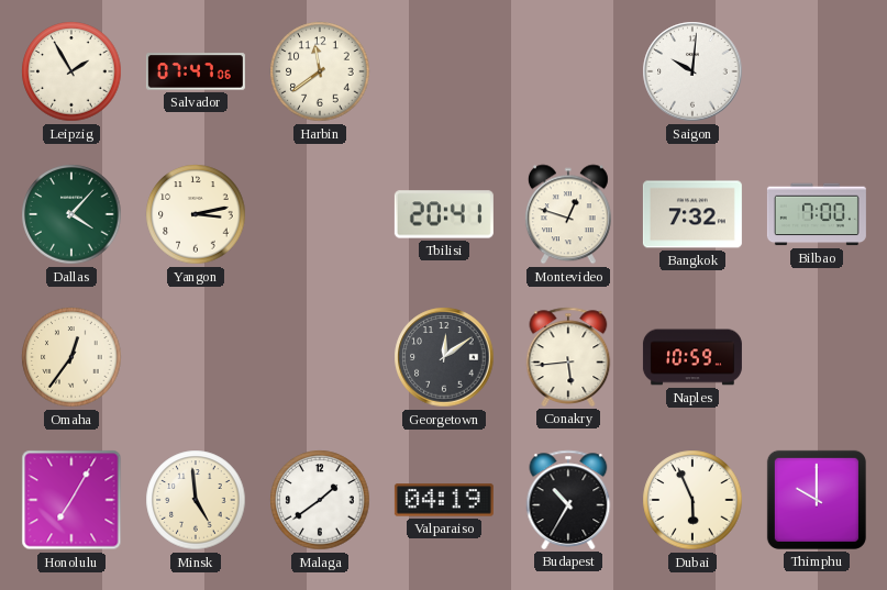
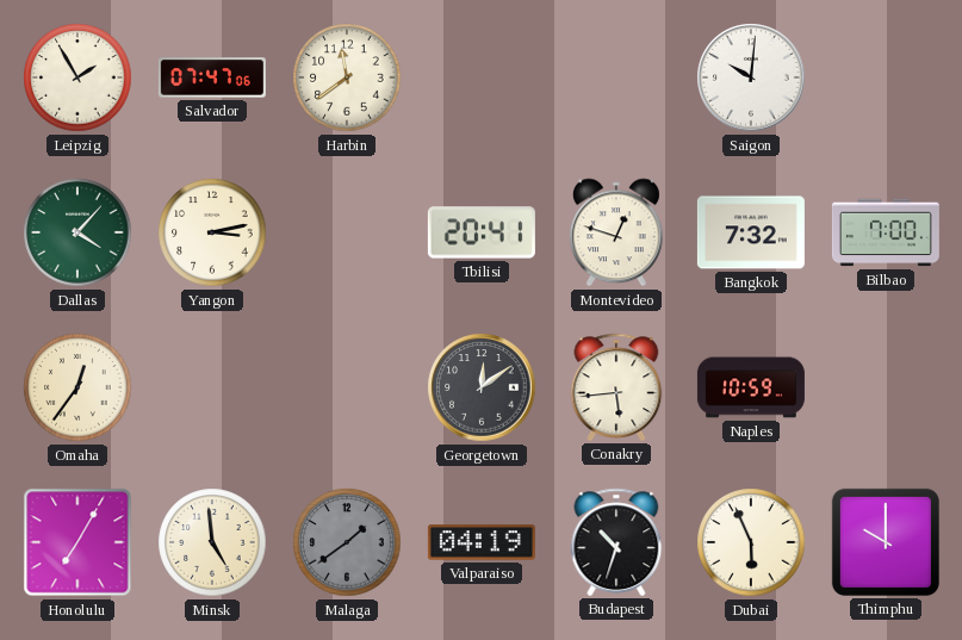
Malaga dial: white -> grey (347, 542)
Budapest: 10:35 -> 10:33 (616, 542)
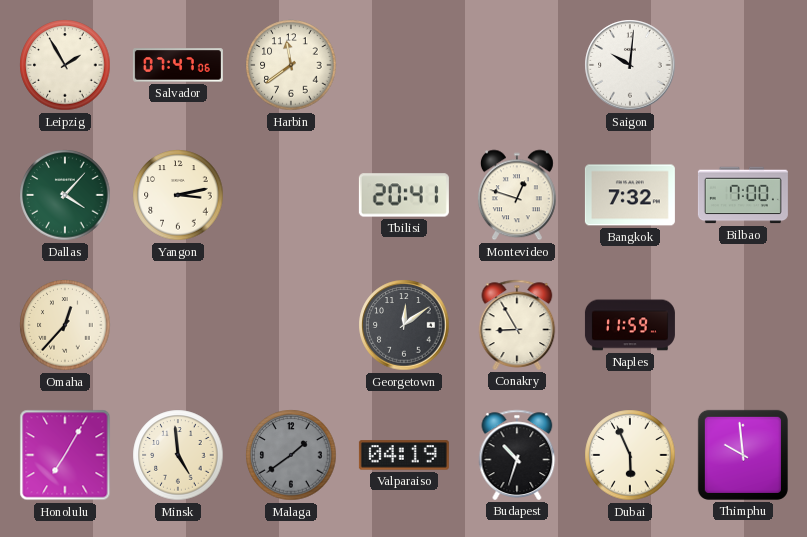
Omaha: 12:36 -> 12:37 (65, 325)
Conakry: 5:44 -> 8:55 (517, 325)
Naples: 10:59 -> 11:59 (630, 325)
Thimphu: 10:00 -> 9:59 (743, 455)
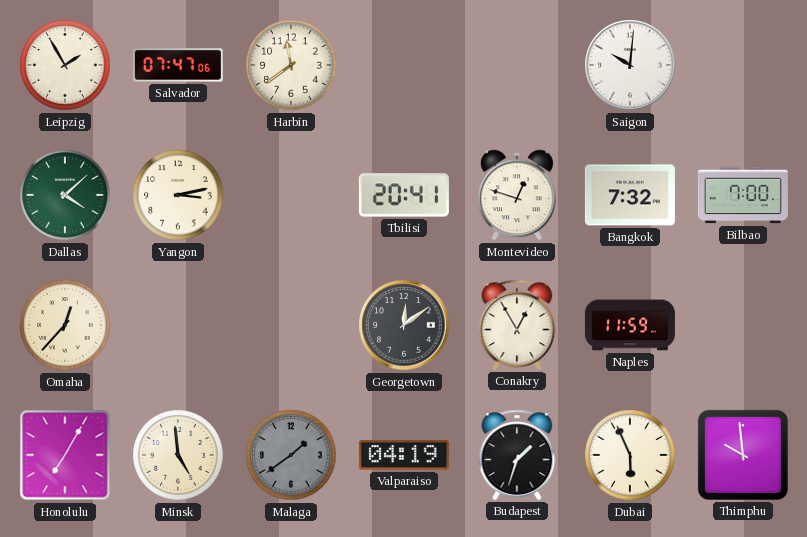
Dallas: 4:07 -> 4:08 (65, 195)
Conakry: 8:55 -> 12:55 (517, 325)
Budapest: 10:33 -> 1:33 (517, 455)
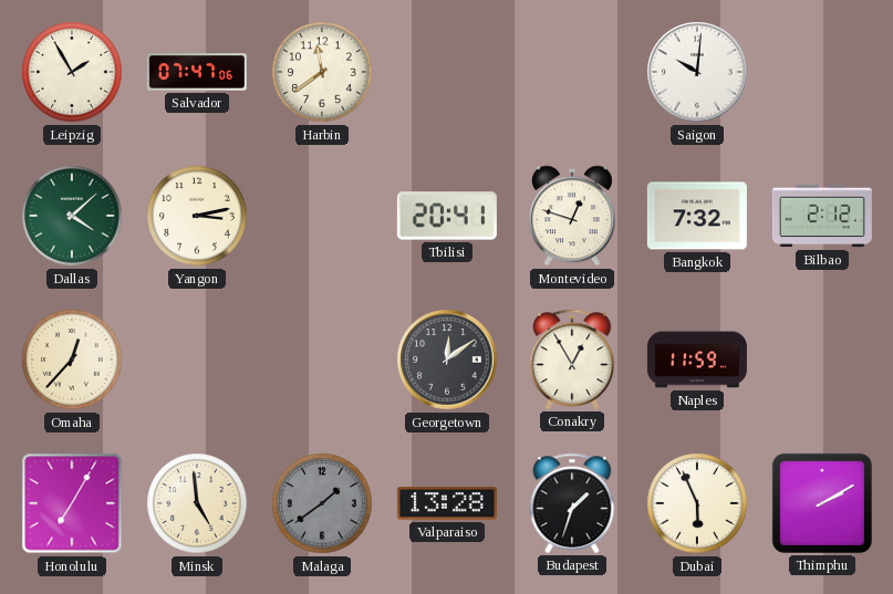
Bilbao: 7:00 -> 2:12 (822, 216)
Valparaiso: 04:19 -> 13:28 (447, 503)
Thimphu: 9:59 -> 2:10 (822, 503)
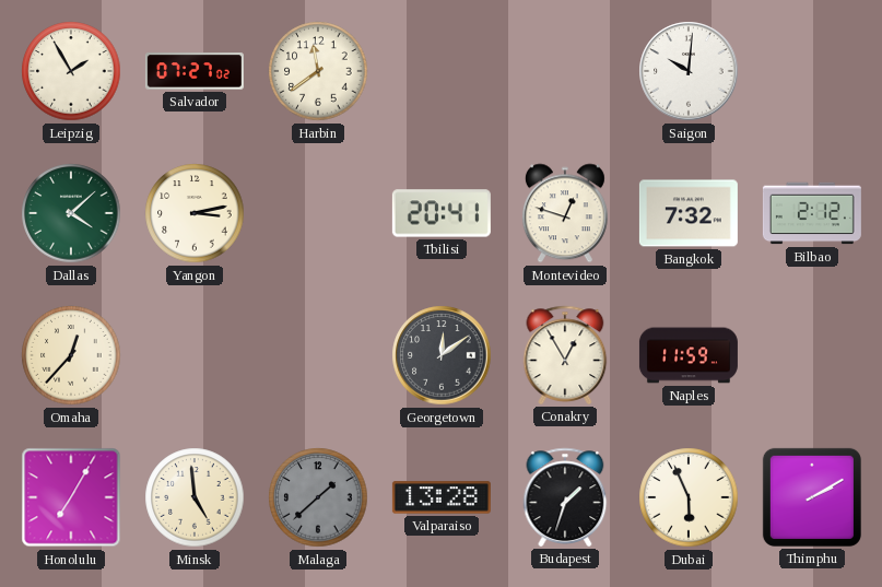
Salvador: 07:47 -> 07:27 (195, 71)
Malaga: 1:39 -> 1:38 (318, 497)
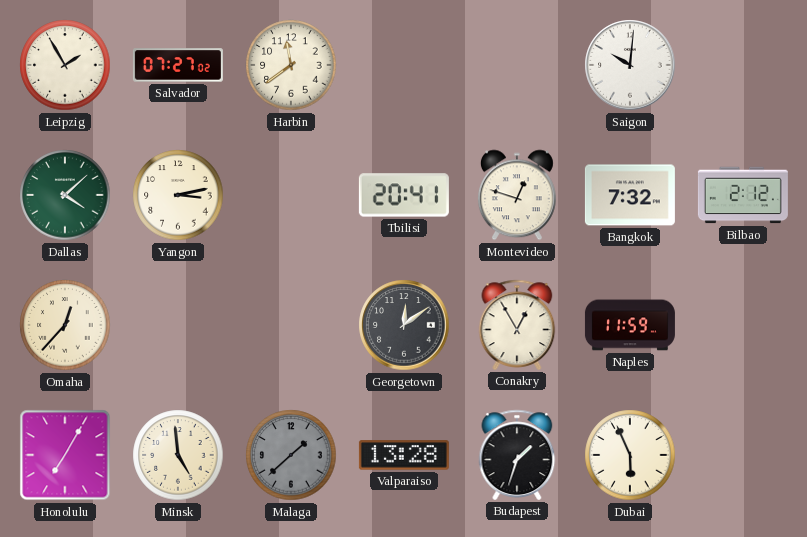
Thimphu: 2:10 -> none (812, 497)
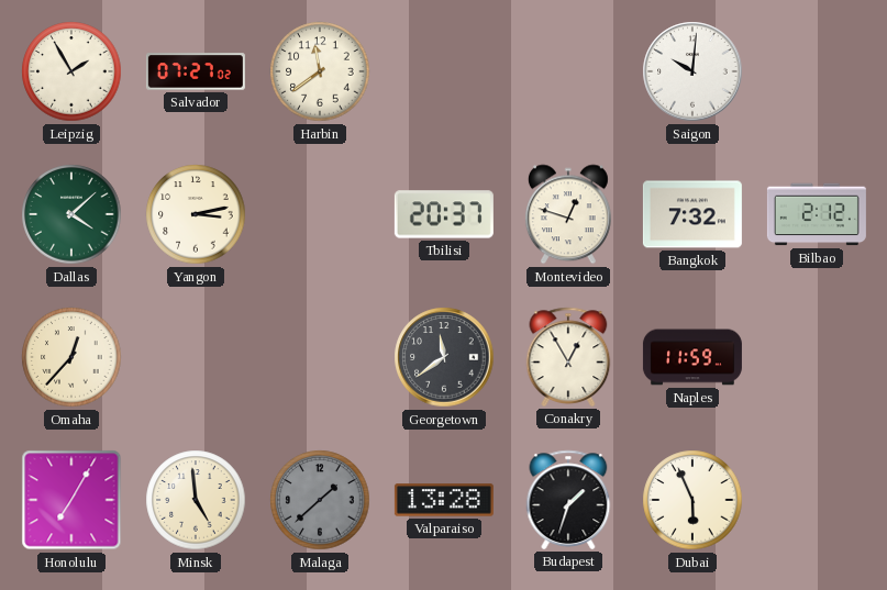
Tbilisi: 20:41 -> 20:37 (444, 214)
Georgetown: 12:09 -> 11:39 (444, 357)
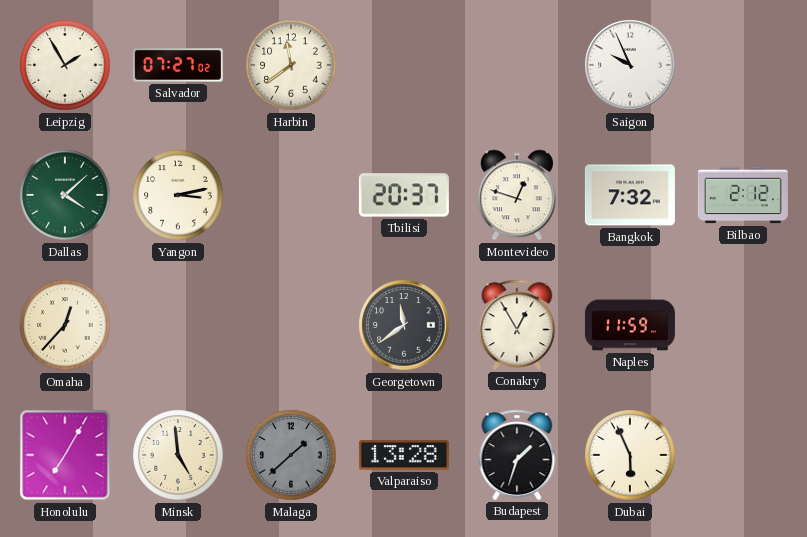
Saigon: 10:01 -> 9:56 (630, 65)
